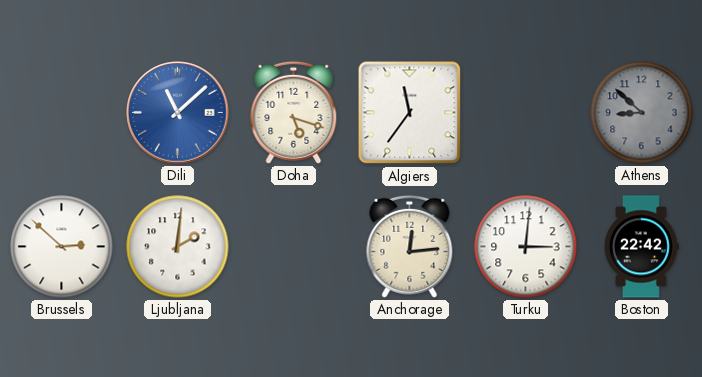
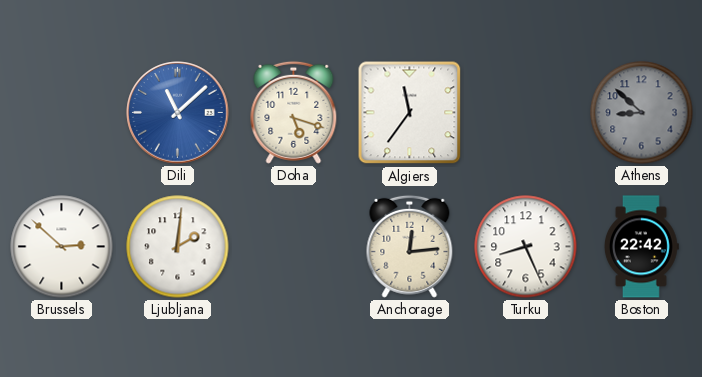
Turku: 3:01 -> 8:26 (526, 247)
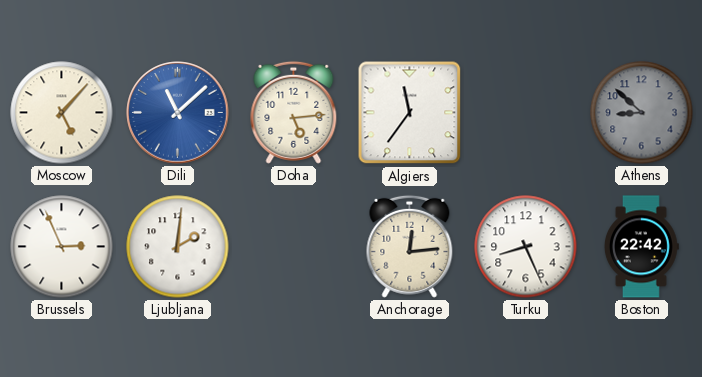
Moscow: none -> 5:07 (62, 113)
Doha: 5:18 -> 5:14 (294, 112)
Brussels: 2:52 -> 2:56 (62, 247)
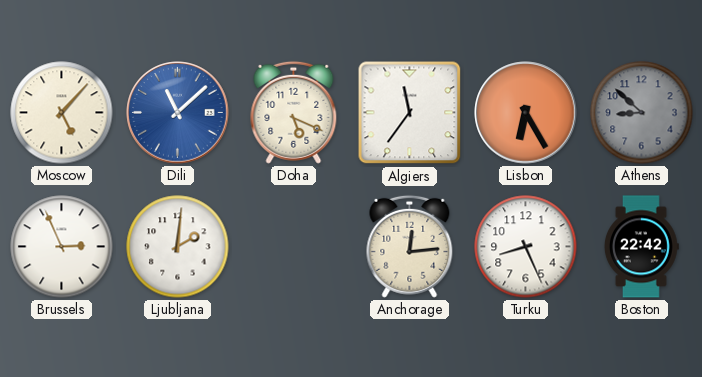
Doha: 5:14 -> 5:19 (294, 112)
Lisbon: none -> 6:25 (526, 113)
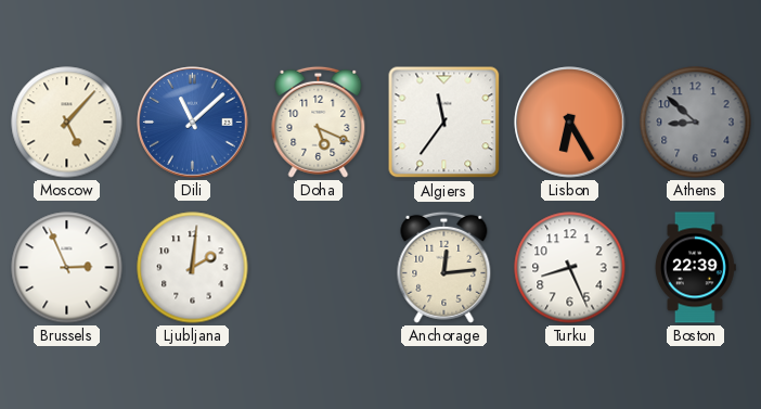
Boston: 22:42 -> 22:39 (695, 268)
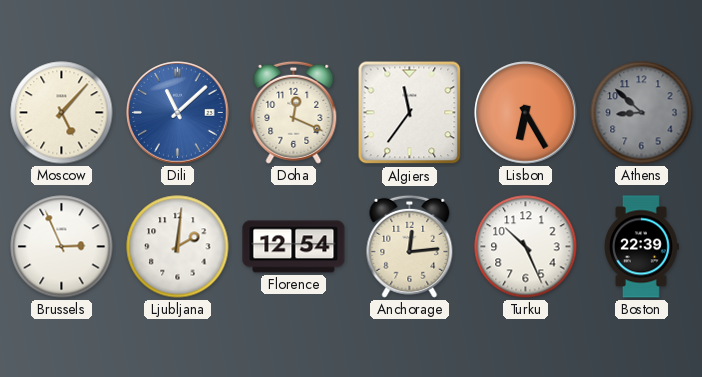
Doha: 5:19 -> 12:19 (294, 112)
Florence: none -> 12:54 (294, 247)
Turku: 8:26 -> 10:26 (526, 247)
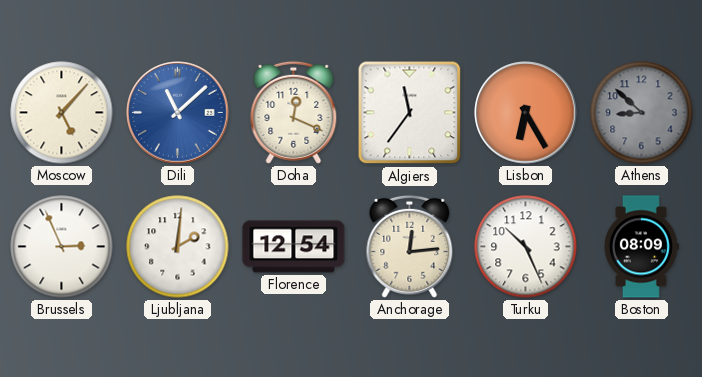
Boston: 22:39 -> 08:09 (641, 247)
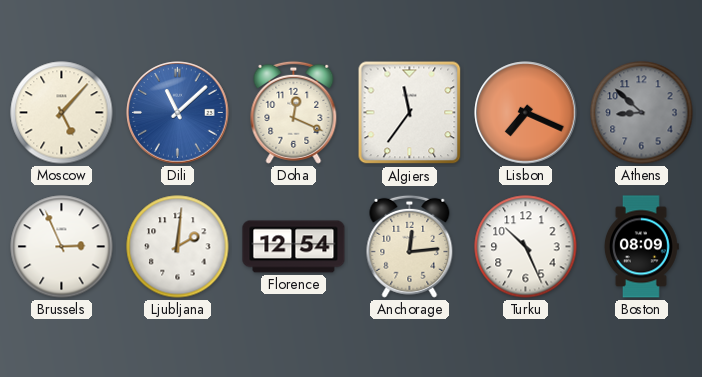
Lisbon: 6:25 -> 7:19 (526, 113)
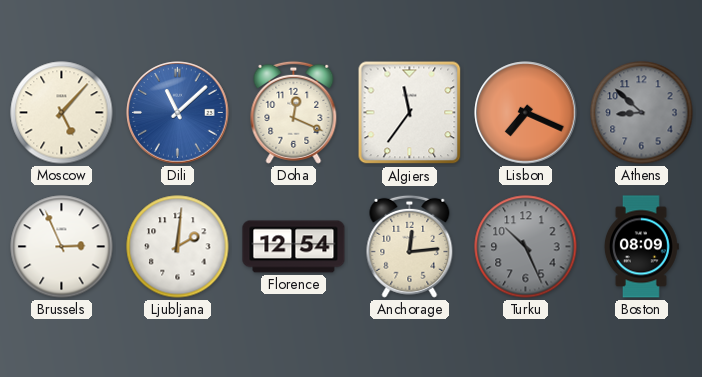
Turku dial: white -> grey (526, 247)
